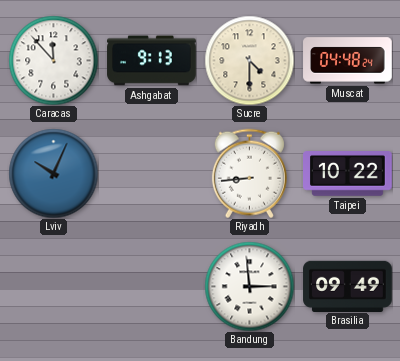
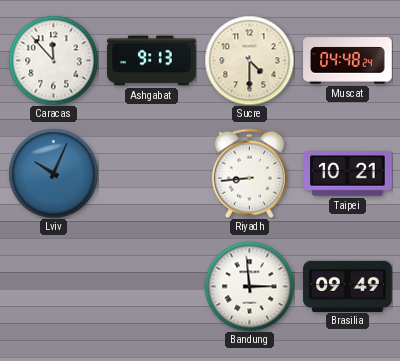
Taipei: 10:22 -> 10:21 (348, 174)
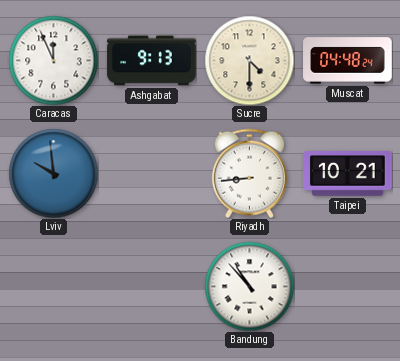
Caracas: 11:53 -> 11:56 (53, 60)
Lviv: 10:04 -> 9:59 (53, 173)
Bandung: 2:59 -> 10:53 (249, 286)
Brasilia: 09:49 -> none (348, 286)
